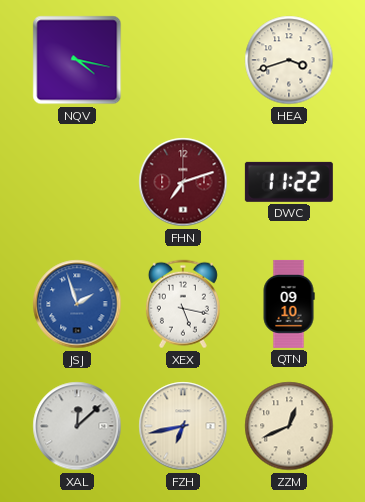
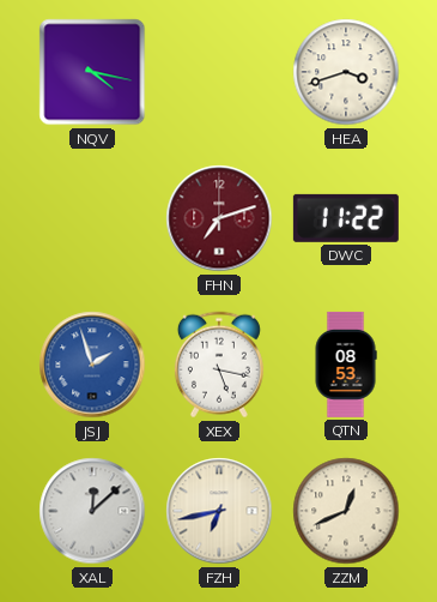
QTN: 09:10 -> 08:53 (346, 365)
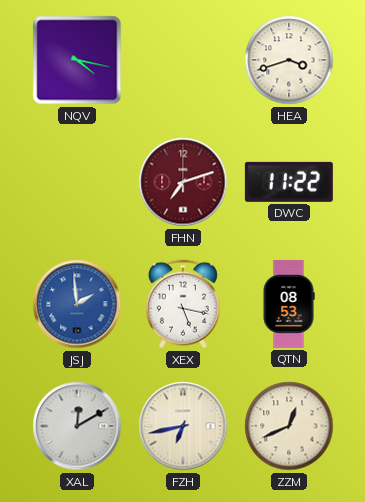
JSJ: 1:57 -> 1:59 (77, 304)
XAL: 12:08 -> 12:10 (77, 426)
